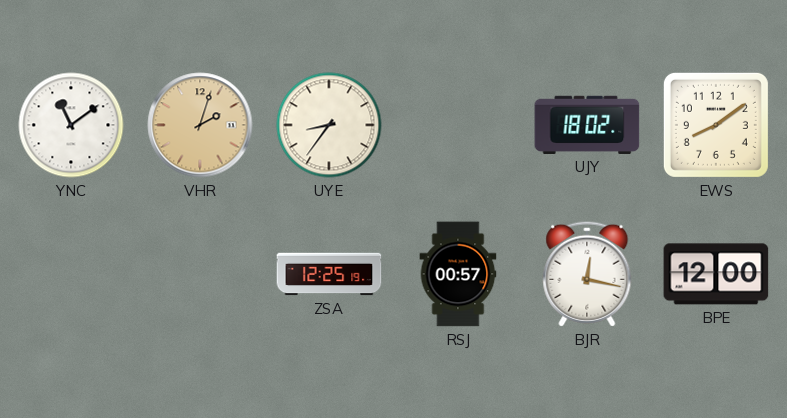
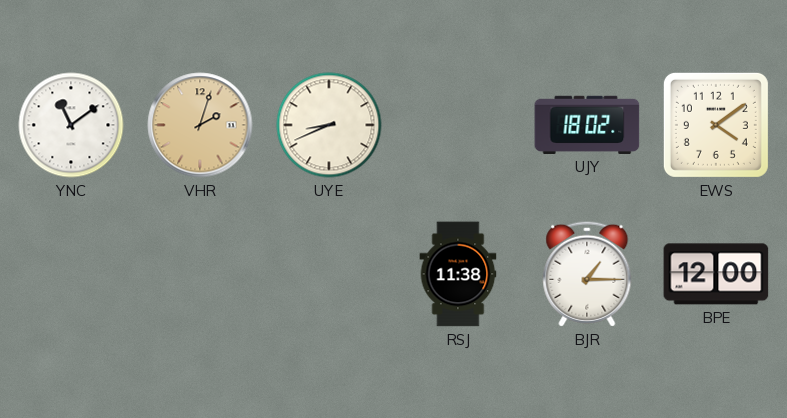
UYE: 8:36 -> 8:41 (329, 125)
EWS: 8:09 -> 4:09 (716, 125)
ZSA: 12:25 -> none (329, 274)
RSJ: 00:57 -> 11:38 (458, 274)
BJR: 12:17 -> 1:15 (587, 274)
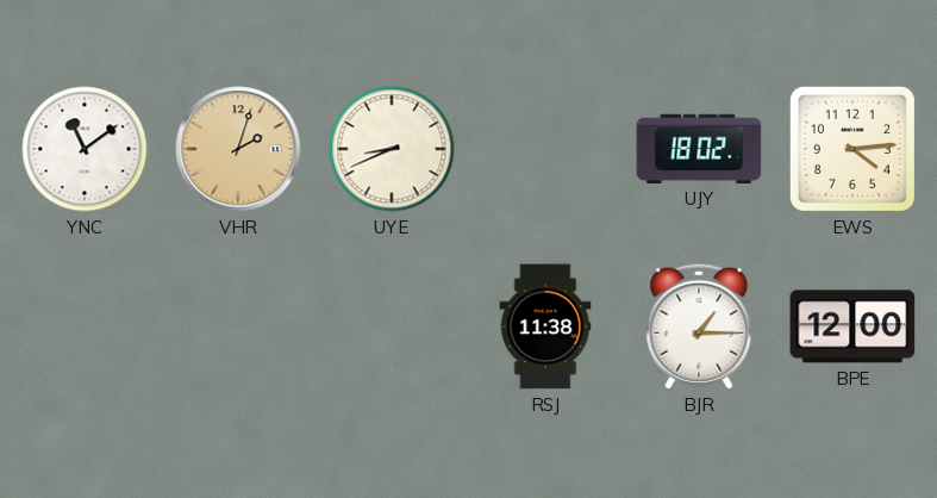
EWS: 4:09 -> 4:14 (852, 149)
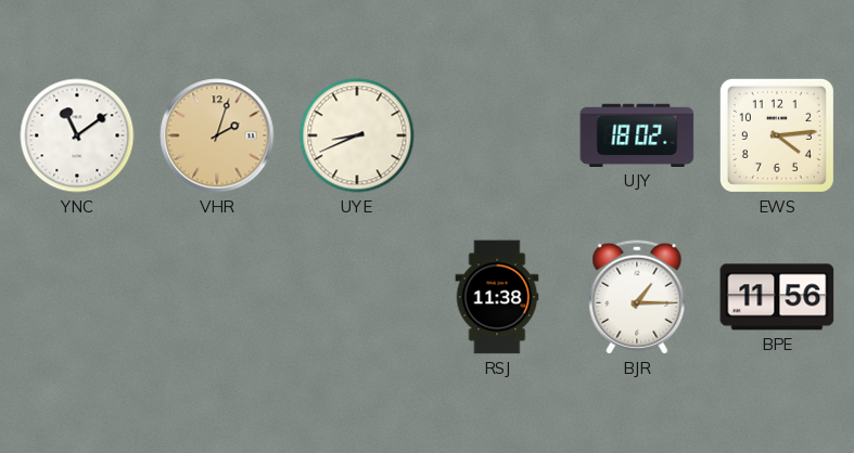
BPE: 12:00 -> 11:56 (777, 297)
